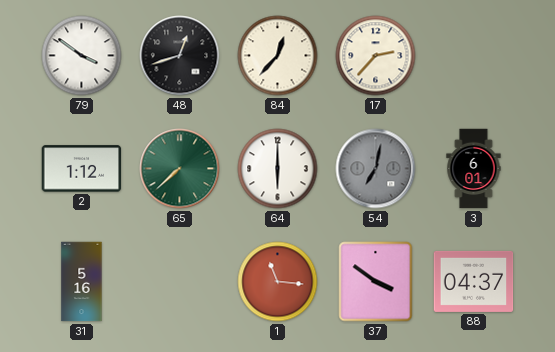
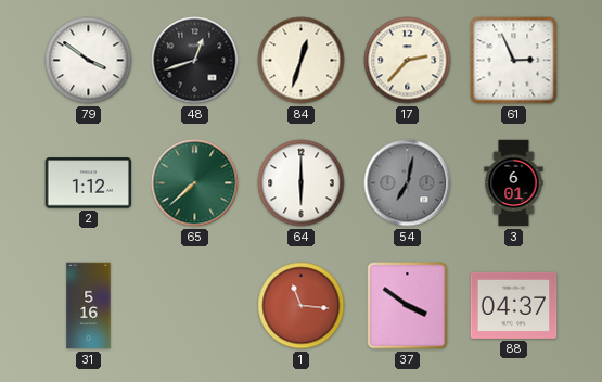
84: 12:37 -> 12:33 (302, 61)
61: none -> 2:56 (514, 61)
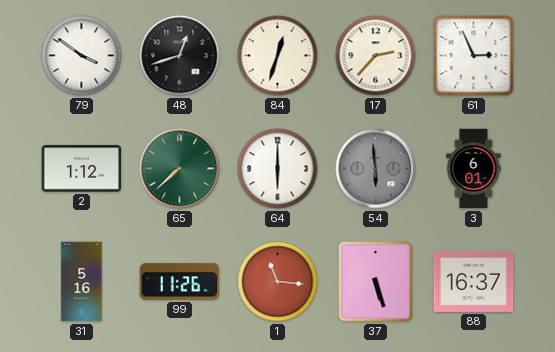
54: 7:02 -> 5:59 (376, 169)
99: none -> 11:26 (180, 282)
37: 3:51 -> 5:27 (376, 282)
88: 04:37 -> 16:37 (474, 281)
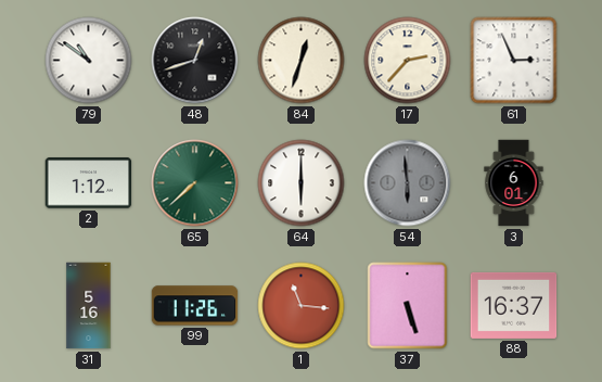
79: 3:51 -> 10:51 (89, 61)
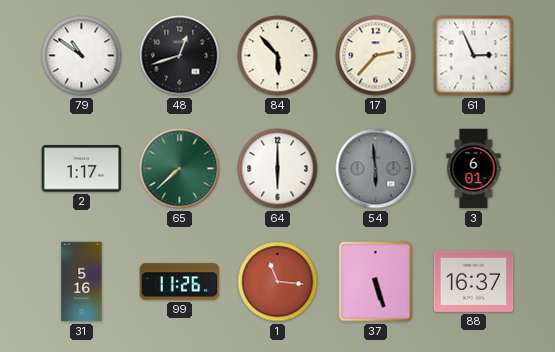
84: 12:33 -> 5:53 (278, 56)
2: 1:12 -> 1:17 (82, 169)
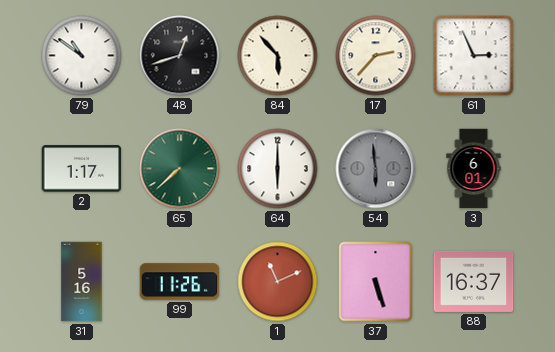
1: 11:16 -> 11:11 (278, 282)
